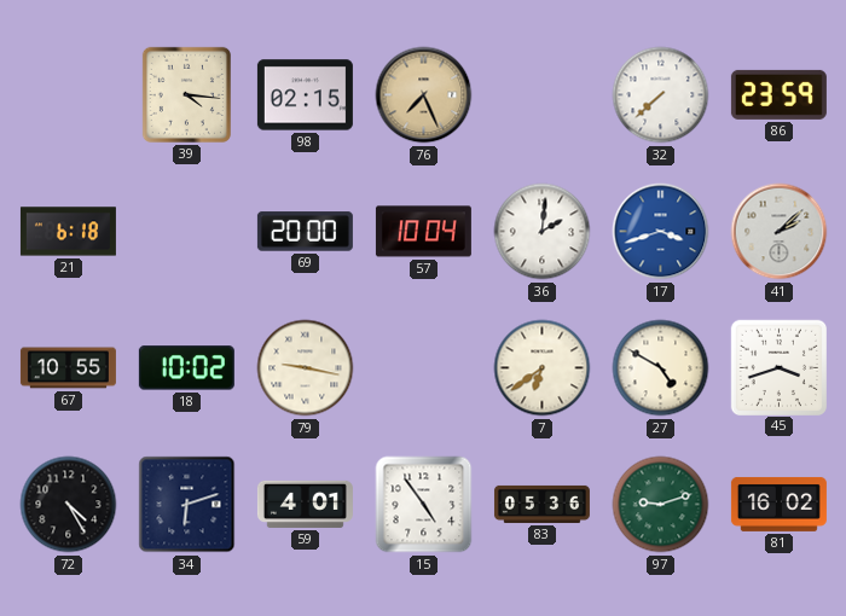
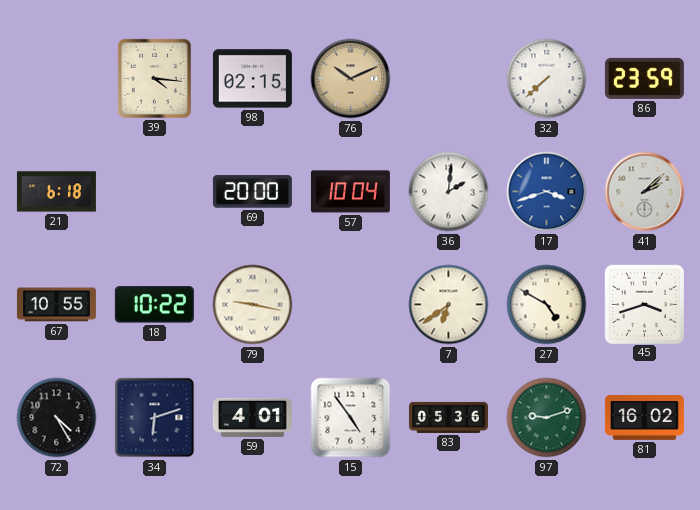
76: 7:26 -> 10:11 (351, 79)
18: 10:02 -> 10:22 (154, 305)
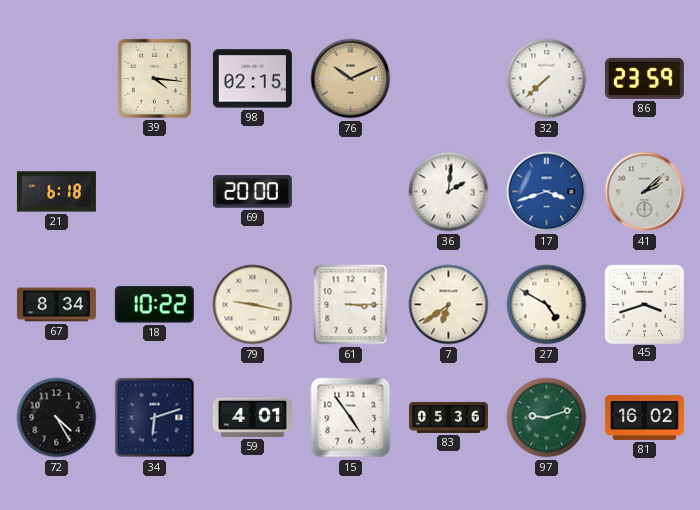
57: 10:04 -> none (350, 192)
67: 10:55 -> 8:34 (56, 305)
61: none -> 3:15 (351, 305)
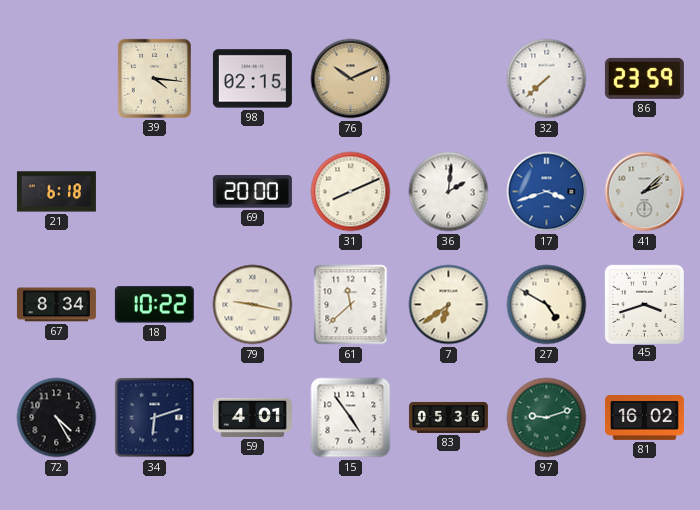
31: none -> 8:11 (351, 192)
61: 3:15 -> 11:38 (351, 305)
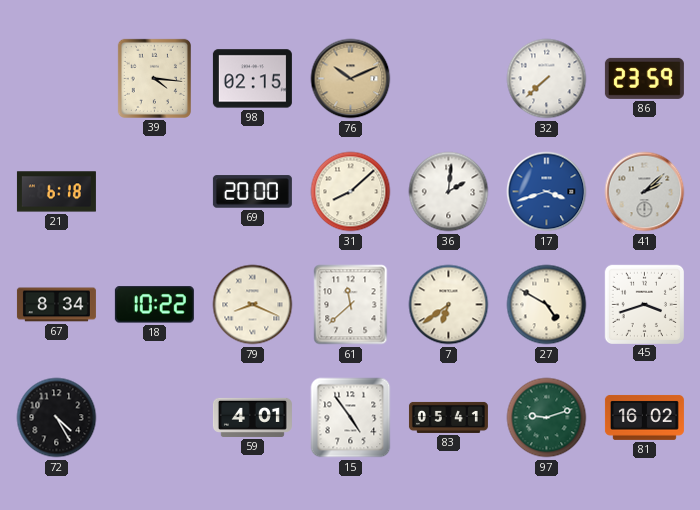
31: 8:11 -> 8:08 (351, 192)
79: 9:17 -> 8:19 (253, 305)
34: 6:12 -> none (155, 418)
83: 05:36 -> 05:41 (448, 417)
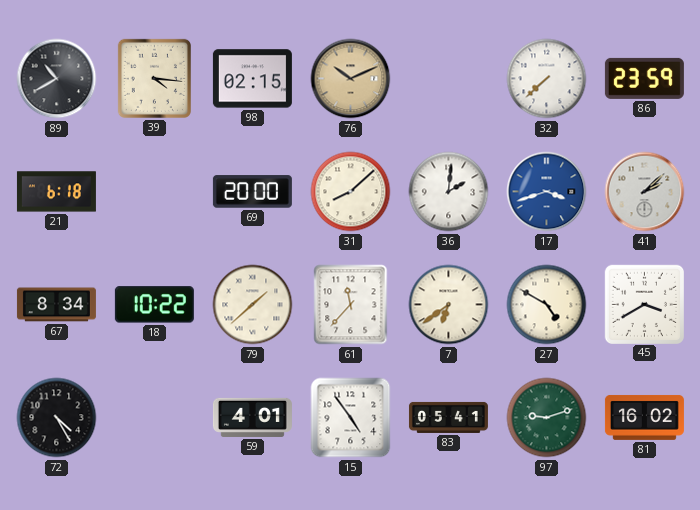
89: none -> 10:40 (57, 79)
79: 8:19 -> 1:38 (253, 305)
61: 11:38 -> 11:37 (351, 305)
45: 3:42 -> 3:40 (644, 304)
